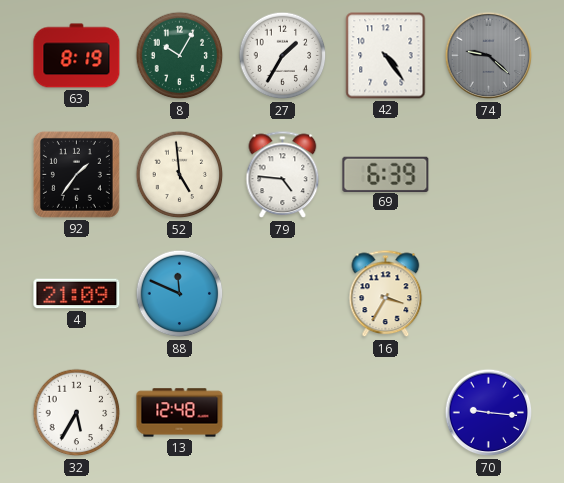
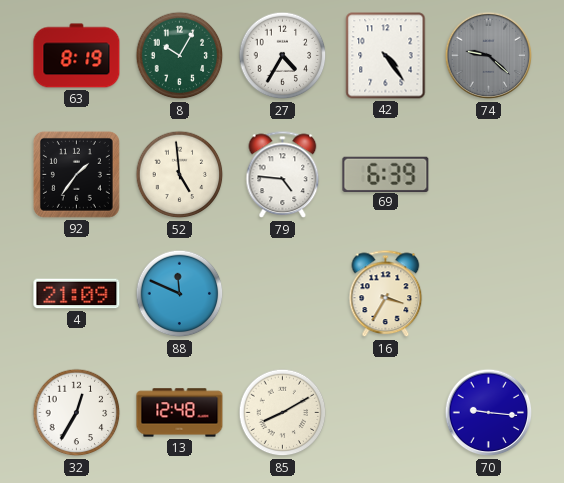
27: 1:35 -> 4:35 (283, 56)
32: 5:35 -> 12:35 (77, 413)
85: none -> 8:10 (283, 413)
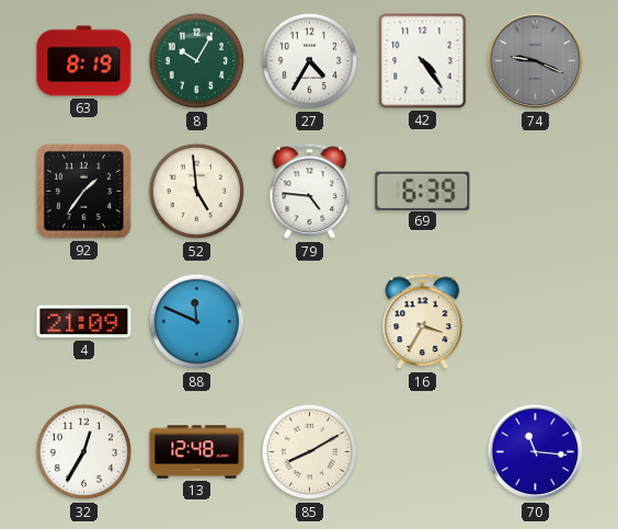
74: 9:22 -> 9:19 (536, 61)
70: 9:16 -> 11:16 (536, 452)
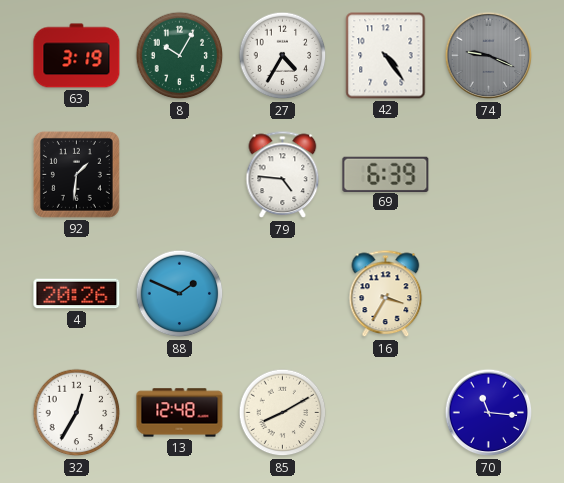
63: 8:19 -> 3:19 (77, 56)
92: 1:36 -> 1:31 (76, 174)
52: 4:59 -> none (197, 192)
4: 21:09 -> 20:26 (77, 294)
88: 11:49 -> 1:49 (180, 294)
